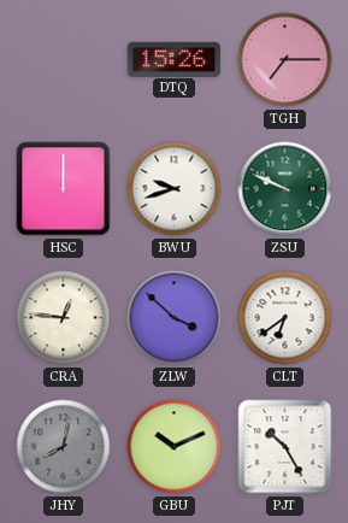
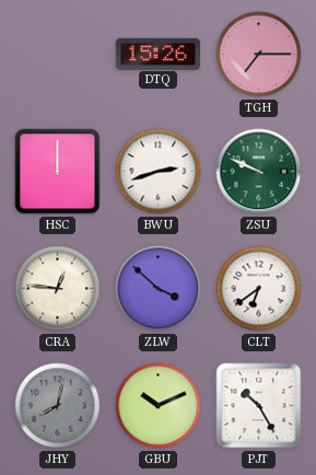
BWU: 9:42 -> 2:42 (159, 172)
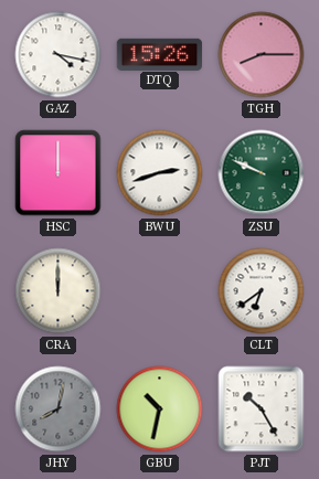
GAZ: none -> 4:17 (59, 55)
TGH: 7:15 -> 8:15 (262, 55)
CRA: 12:46 -> 12:00 (59, 291)
ZLW: 3:52 -> none (159, 289)
GBU: 10:11 -> 10:32 (160, 409)
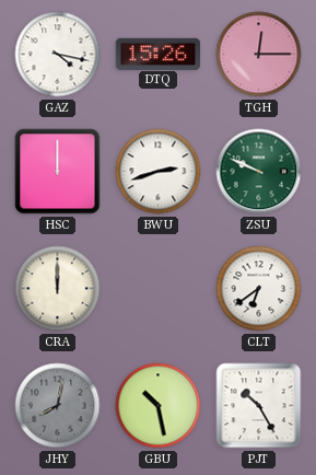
TGH: 8:15 -> 12:15 (259, 55)
GBU: 10:32 -> 10:28 (159, 406)
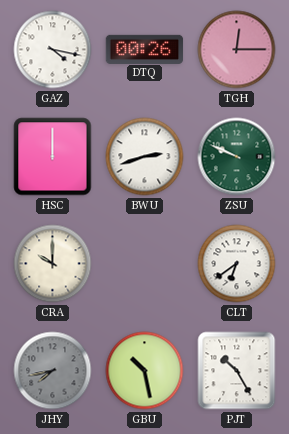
DTQ: 15:26 -> 00:26 (145, 49)
CRA: 12:00 -> 10:00 (53, 264)
JHY: 8:02 -> 7:43 (53, 371)
